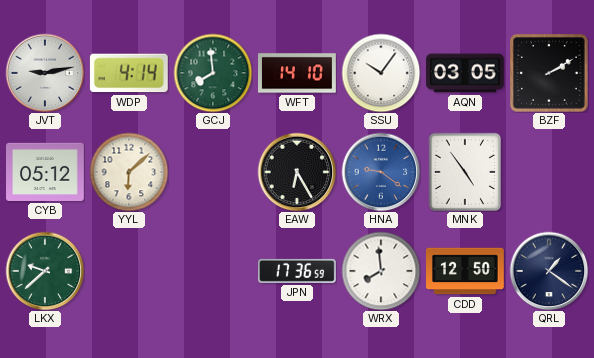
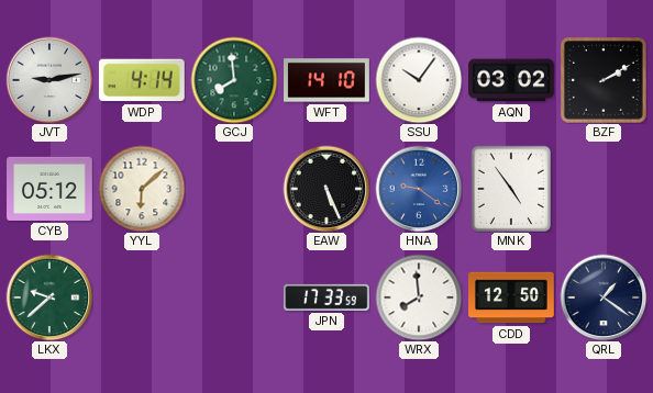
AQN: 03:05 -> 03:02 (512, 80)
EAW: 6:25 -> 5:26 (326, 189)
JPN: 17:36 -> 17:33 (328, 297)
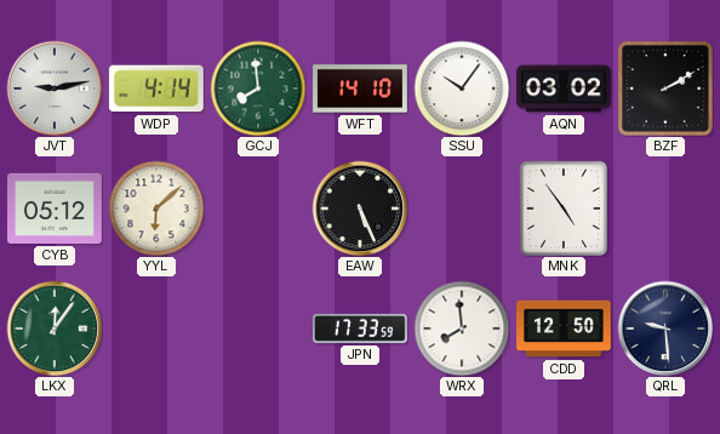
HNA: 9:21 -> none (419, 189)
LKX: 9:38 -> 12:06 (55, 329)
QRL: 1:21 -> 9:29 (665, 329)
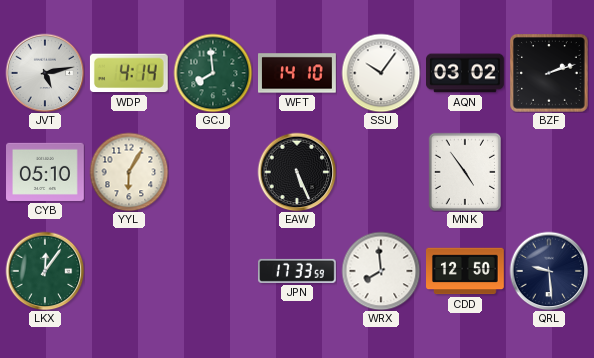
JVT: 9:13 -> 5:13 (45, 73)
BZF: 2:10 -> 2:12 (550, 74)
CYB: 05:12 -> 05:10 (46, 172)
YYL: 6:08 -> 6:05 (129, 172)
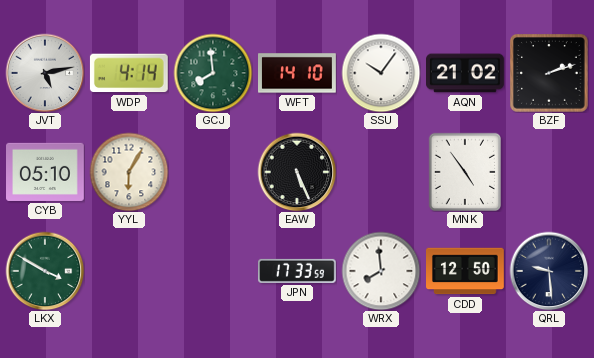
AQN: 03:02 -> 21:02 (466, 73)
LKX: 12:06 -> 3:50 (45, 271)
